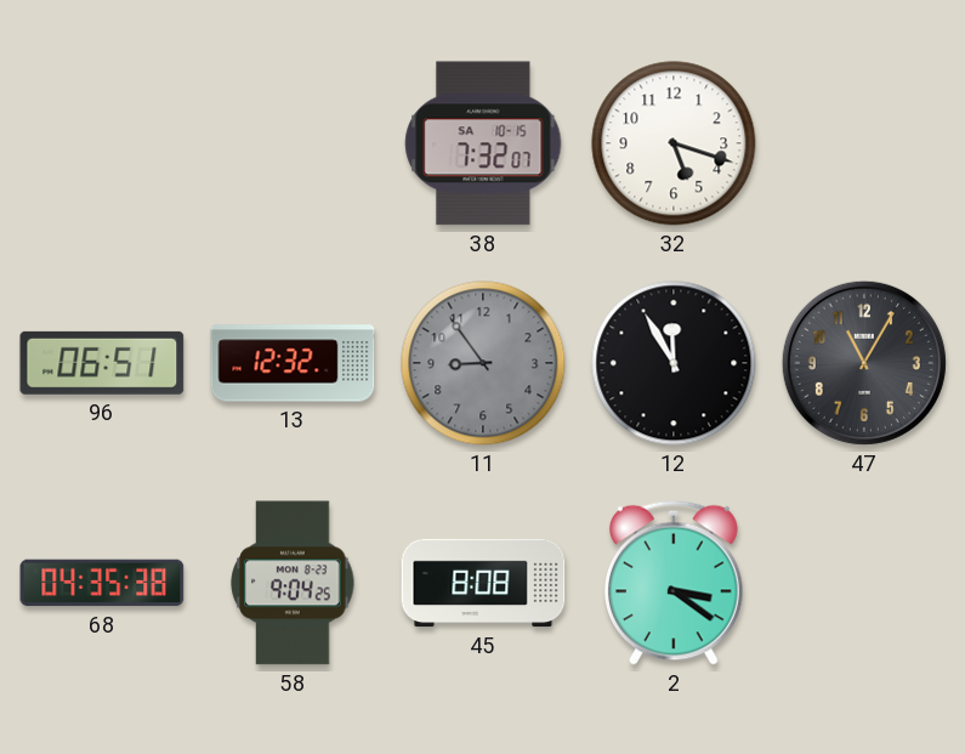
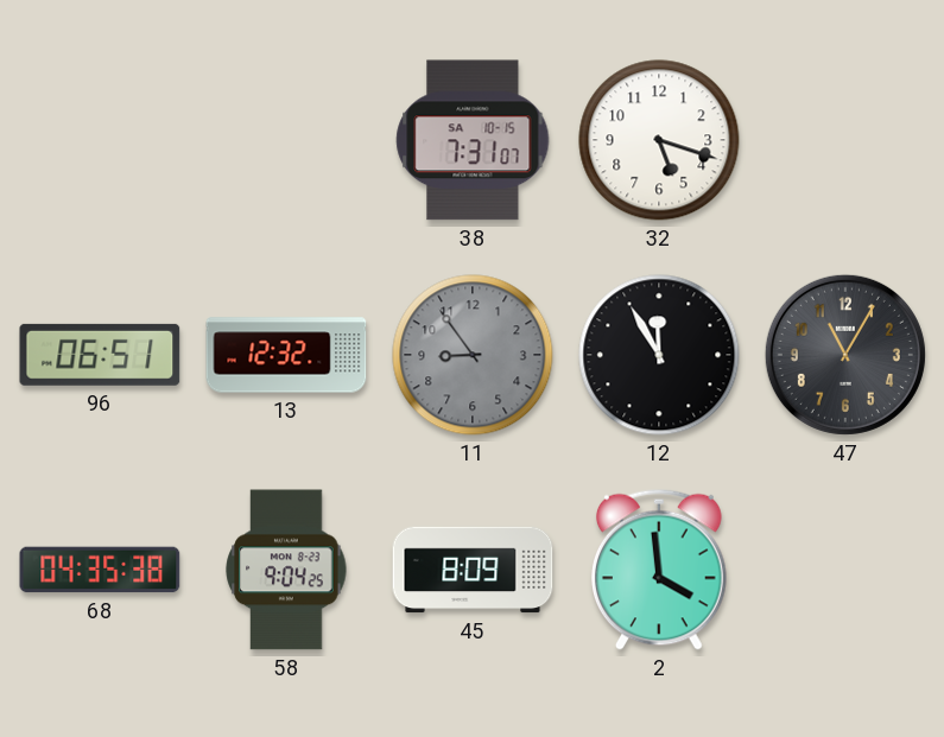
38: 7:32 -> 7:31 (473, 140)
45: 8:08 -> 8:09 (473, 570)
2: 3:21 -> 3:59 (660, 570)
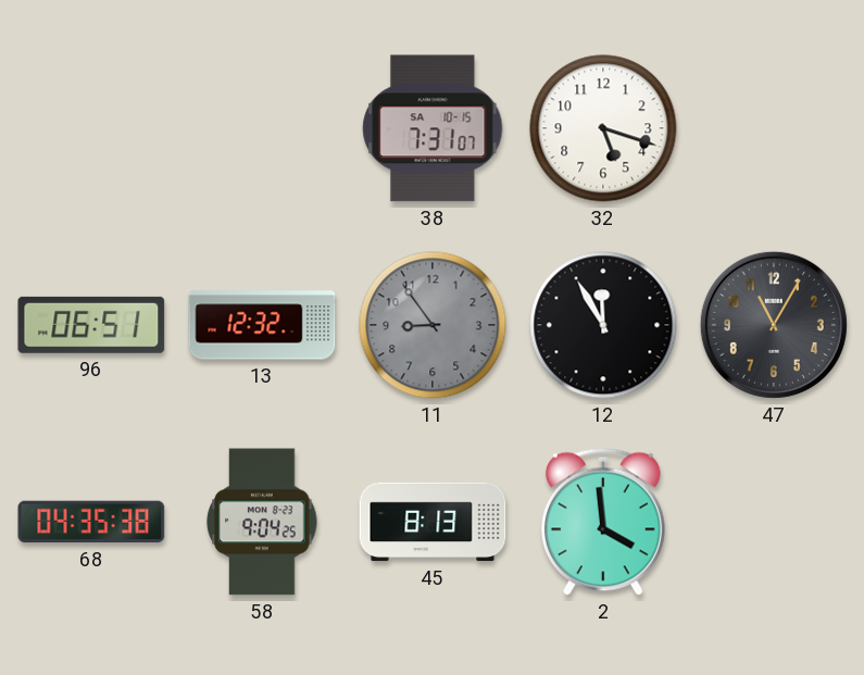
45: 8:09 -> 8:13 (433, 522)
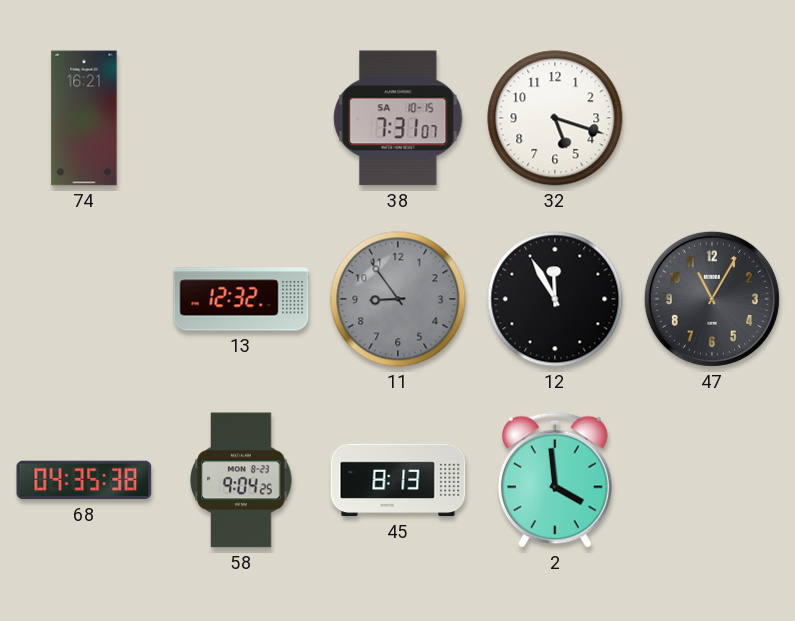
74: none -> 16:21 (84, 118)
96: 06:51 -> none (91, 325)
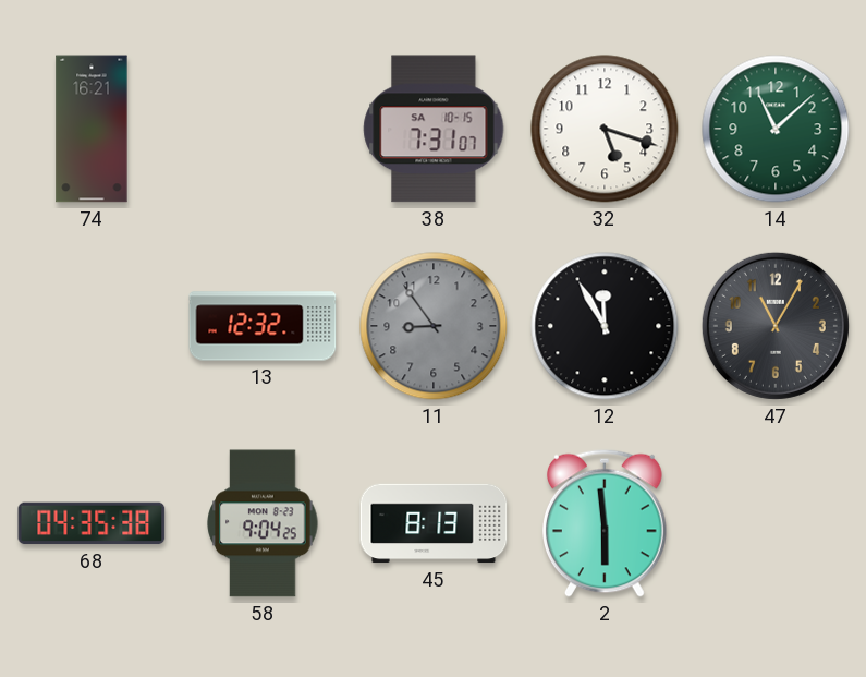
14: none -> 11:08 (776, 129)
2: 3:59 -> 5:59 (606, 523)
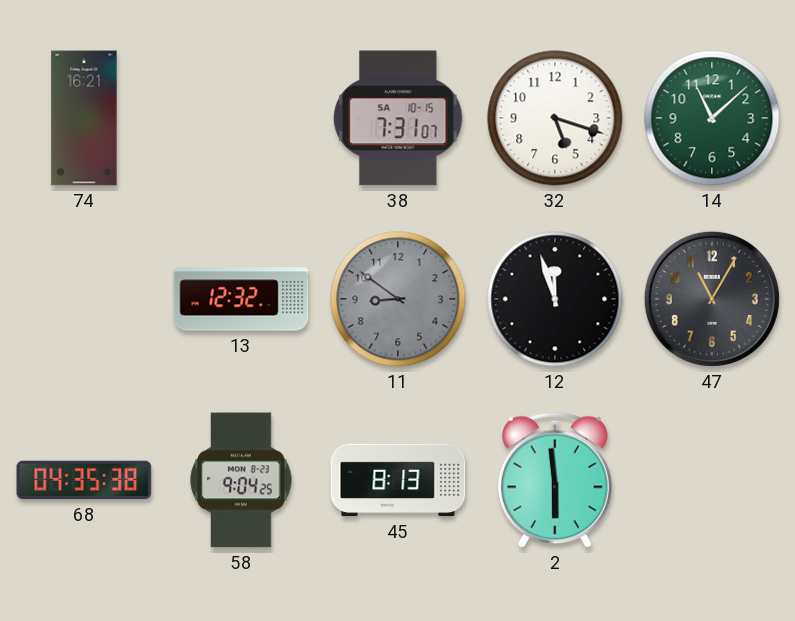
11: 8:54 -> 8:51 (398, 299)
12: 11:55 -> 11:57 (555, 299)
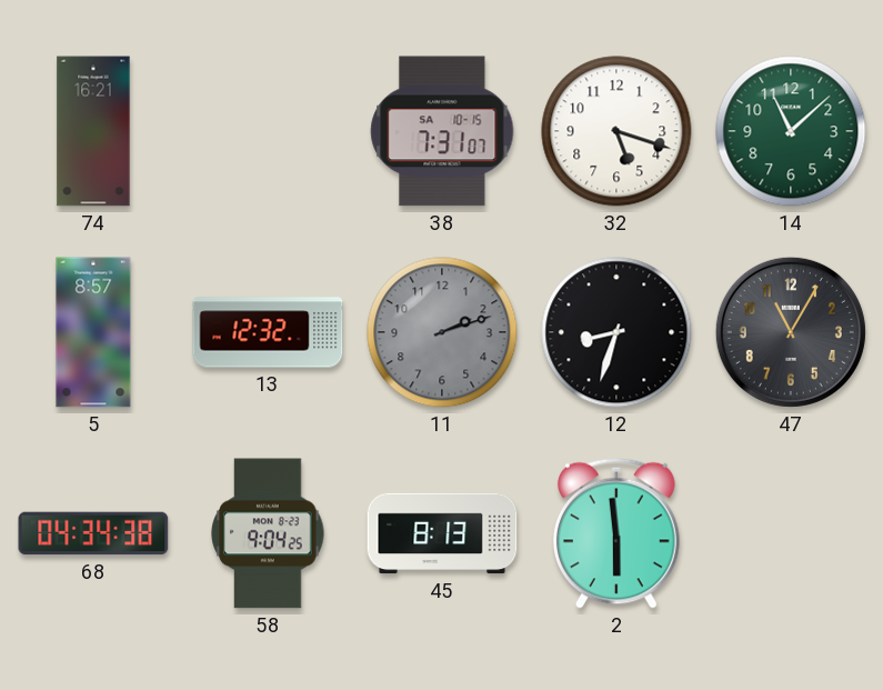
5: none -> 8:57 (93, 332)
11: 8:51 -> 2:12 (442, 332)
12: 11:57 -> 8:33 (616, 332)
68: 04:35 -> 04:34 (93, 533)
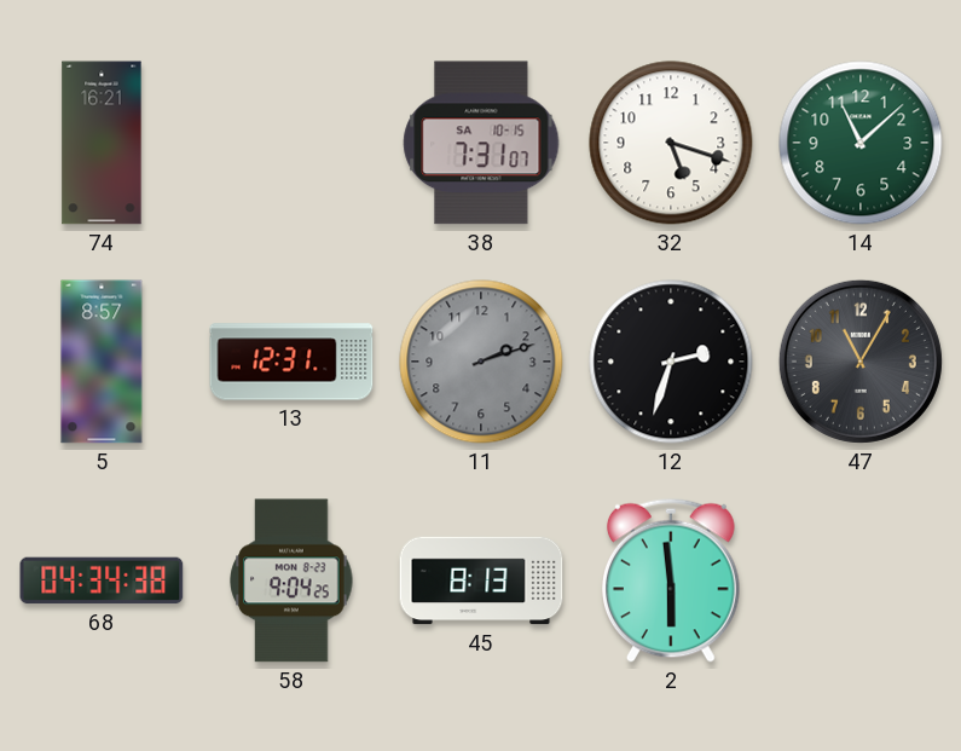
13: 12:32 -> 12:31 (291, 362)
12: 8:33 -> 2:33 (671, 362)
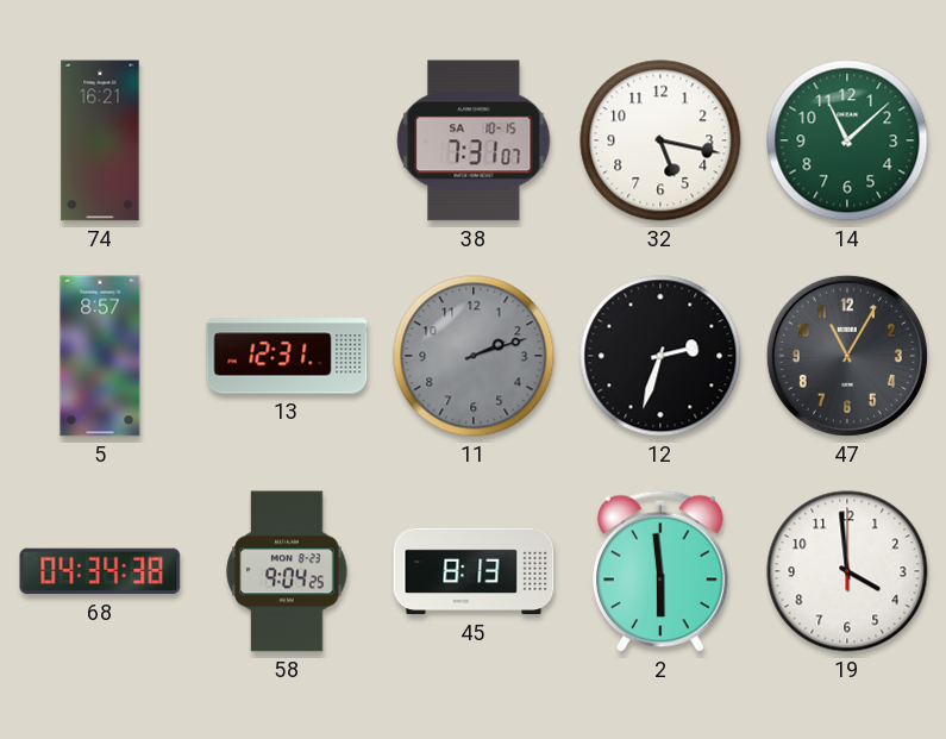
32: 5:18 -> 5:17 (660, 140)
19: none -> 3:59 (847, 571)
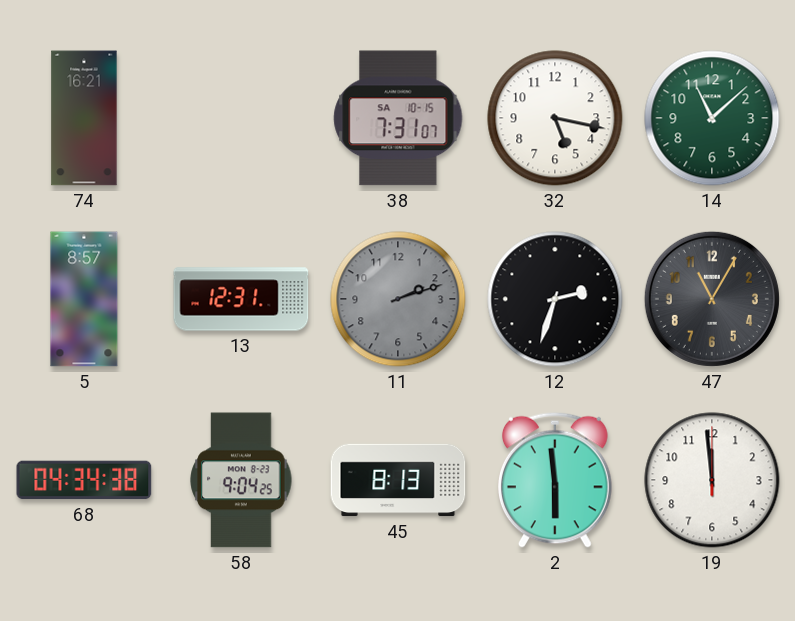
19: 3:59 -> 11:59 (712, 480)
